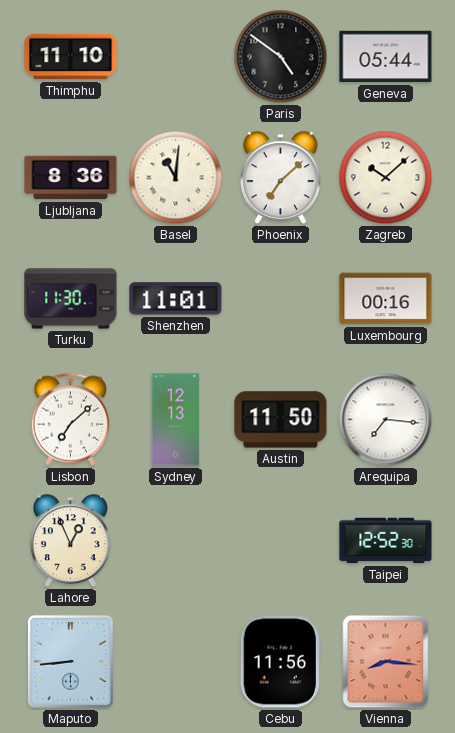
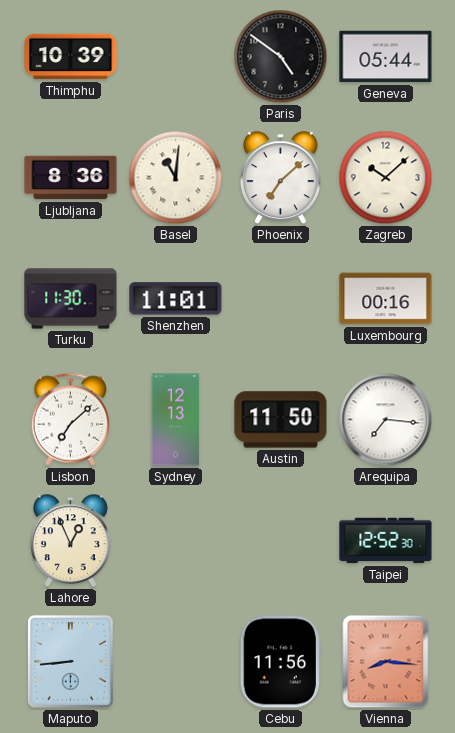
Thimphu: 11:10 -> 10:39 (71, 57)
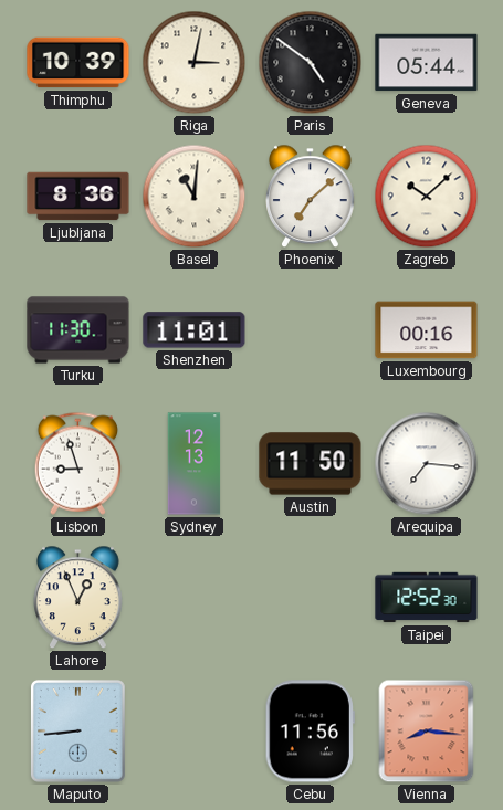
Riga: none -> 3:02 (195, 63)
Lisbon: 7:08 -> 8:57 (77, 463)
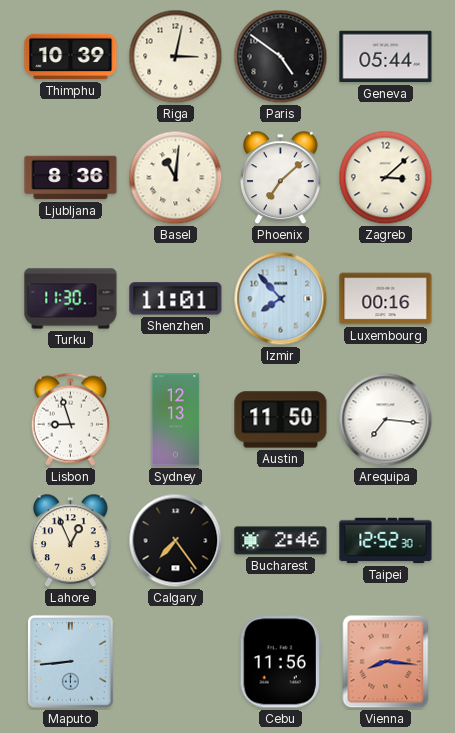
Zagreb: 10:08 -> 3:08 (386, 178)
Izmir: none -> 7:53 (281, 299)
Calgary: none -> 7:24 (176, 541)
Bucharest: none -> 2:46 (281, 541)
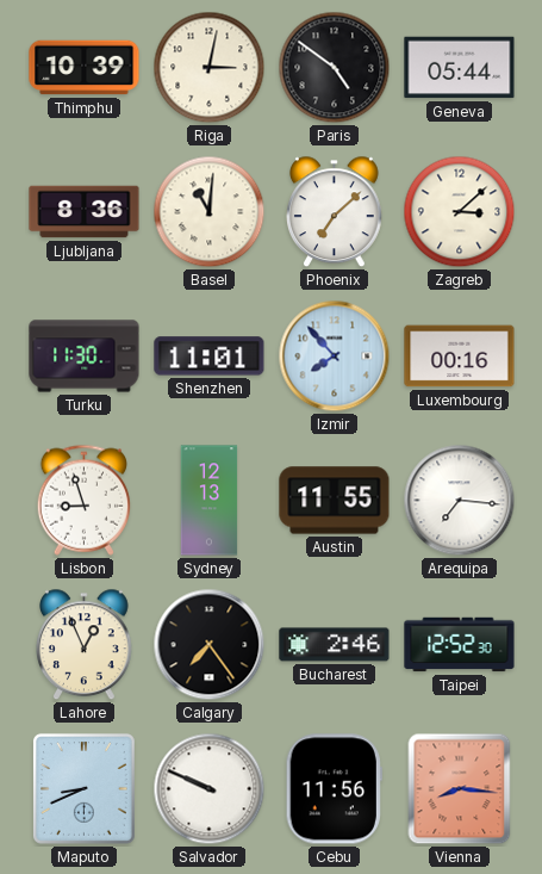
Austin: 11:50 -> 11:55 (335, 501)
Maputo: 8:44 -> 8:41 (83, 788)
Salvador: none -> 9:49 (210, 789)
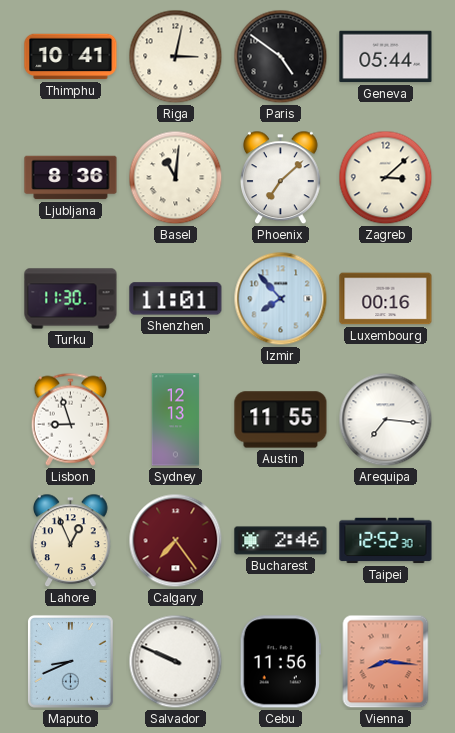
Thimphu: 10:39 -> 10:41 (71, 57)
Calgary dial: black -> burgundy (176, 541)
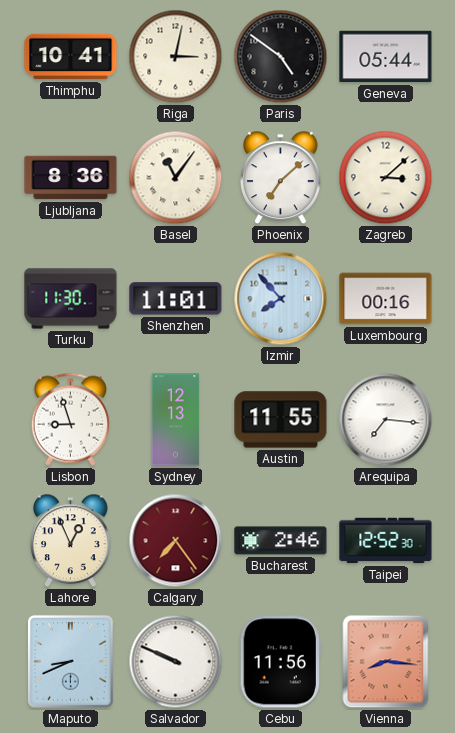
Basel: 11:01 -> 11:06 (176, 178)
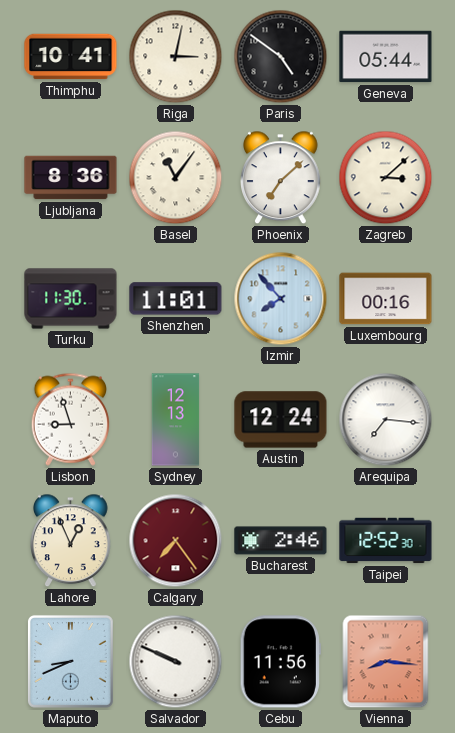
Austin: 11:55 -> 12:24 (281, 420)
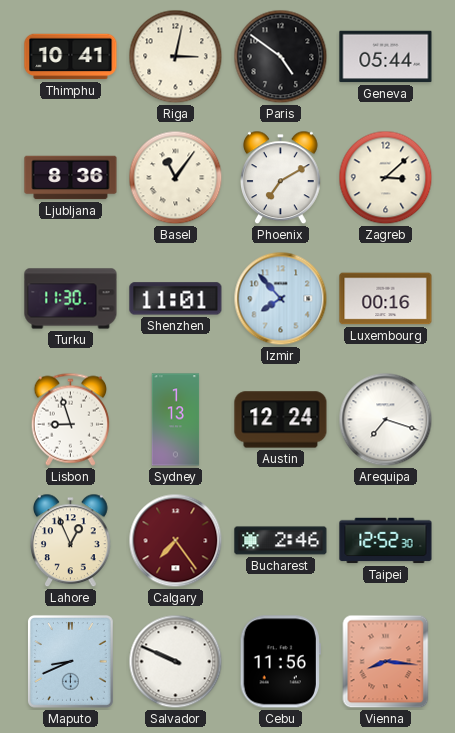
Phoenix: 7:08 -> 7:10 (281, 178)
Sydney: 12:13 -> 1:13 (176, 420)
Arequipa: 7:16 -> 7:18 (386, 420)
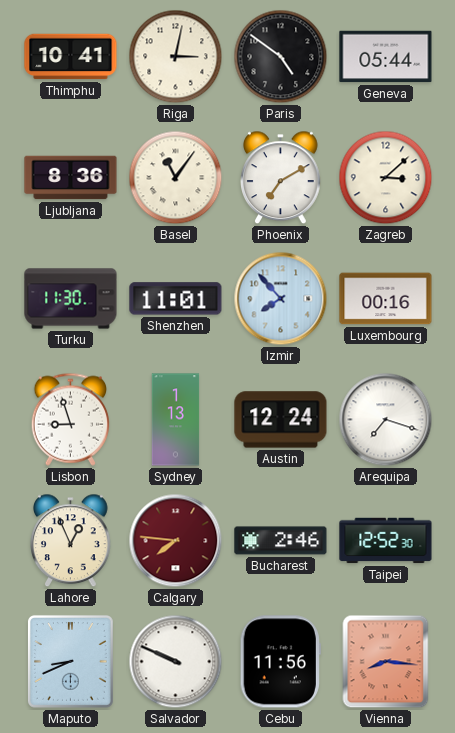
Calgary: 7:24 -> 7:46 (176, 541)
